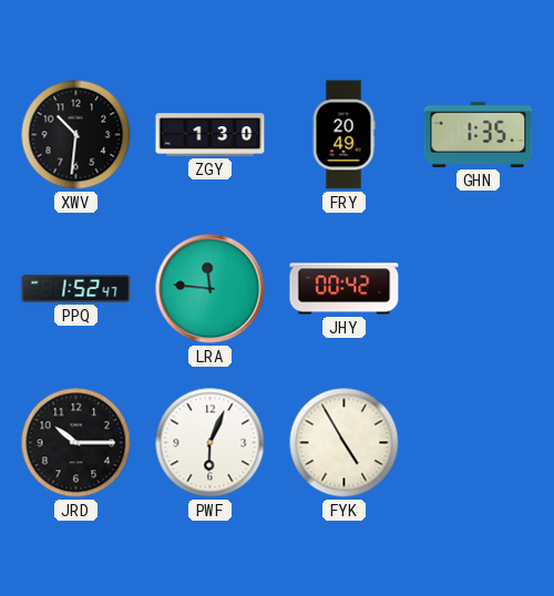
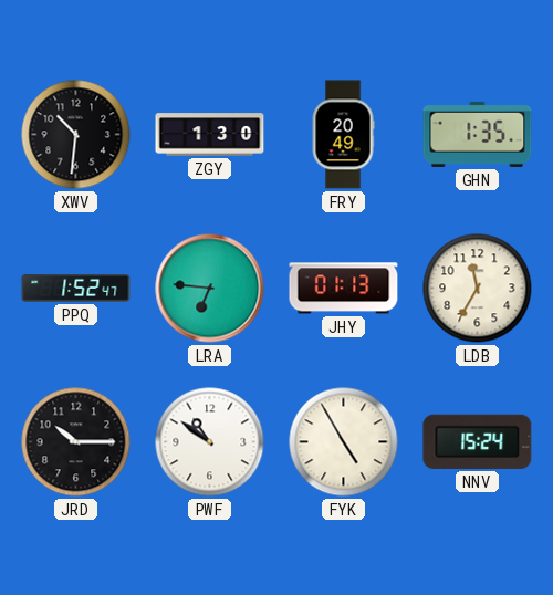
LRA: 11:46 -> 6:46 (210, 289)
JHY: 00:42 -> 01:13 (344, 289)
LDB: none -> 11:35 (478, 289)
PWF: 6:04 -> 10:51 (210, 442)
NNV: none -> 15:24 (478, 441)
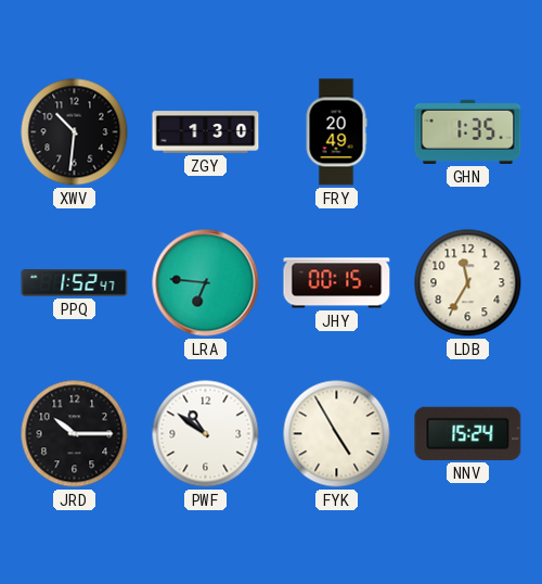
JHY: 01:13 -> 00:15 (337, 283)
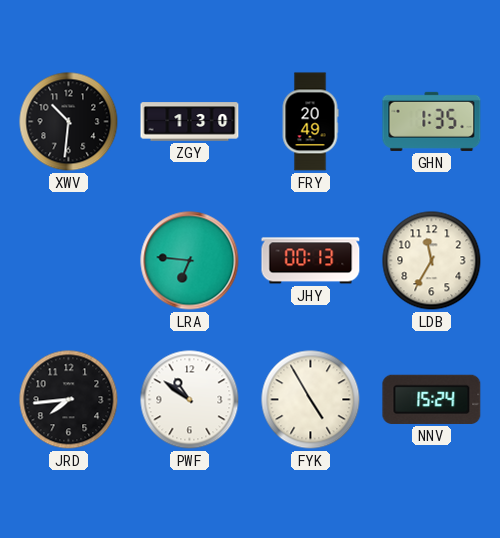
PPQ: 1:52 -> none (75, 283)
JHY: 00:15 -> 00:13 (311, 261)
JRD: 10:15 -> 7:44 (69, 400)
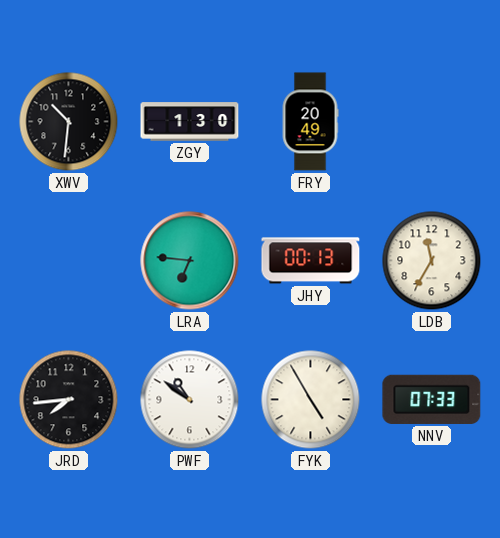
GHN: 1:35 -> none (432, 121)
NNV: 15:24 -> 07:33 (432, 399)
